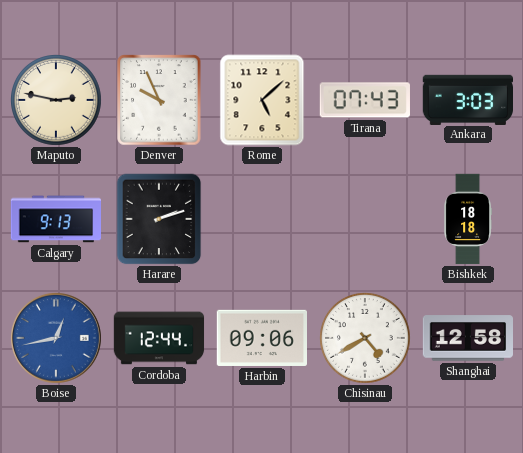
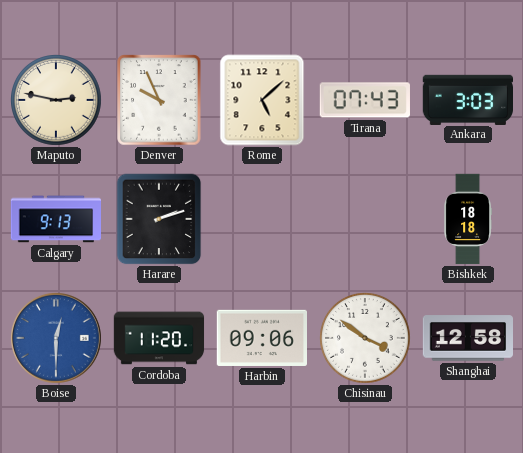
Boise: 12:43 -> 12:30 (56, 338)
Cordoba: 12:44 -> 11:20 (159, 338)
Chisinau: 4:40 -> 3:51 (366, 339)
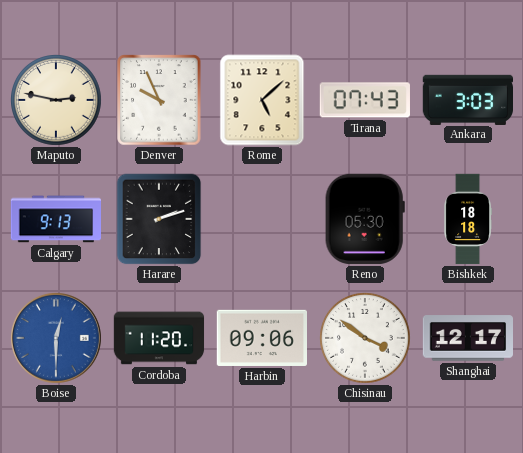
Reno: none -> 05:30 (365, 219)
Shanghai: 12:58 -> 12:17 (467, 338)
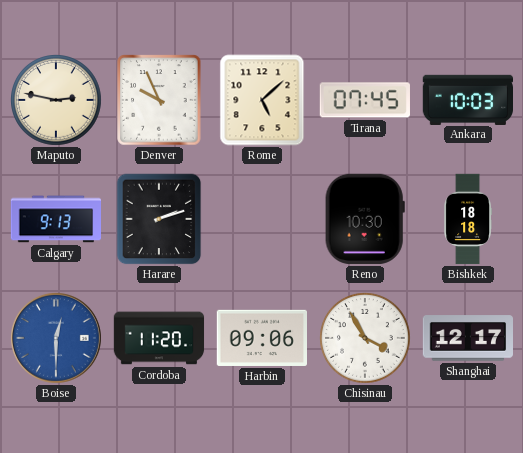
Tirana: 07:43 -> 07:45 (365, 100)
Ankara: 3:03 -> 10:03 (467, 99)
Reno: 05:30 -> 10:30 (365, 219)
Chisinau: 3:51 -> 3:55 (366, 339)
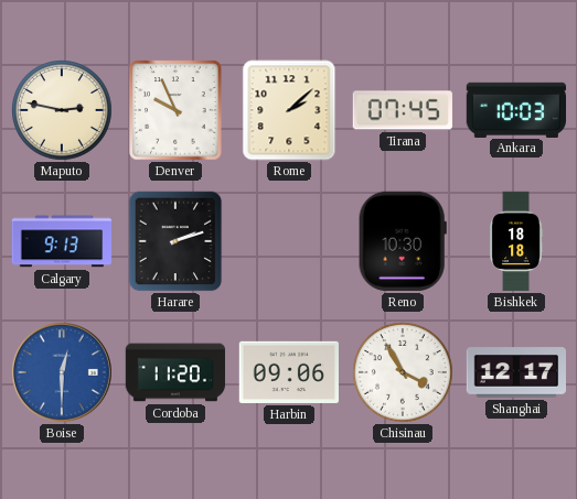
Rome: 5:08 -> 2:08 (289, 110)
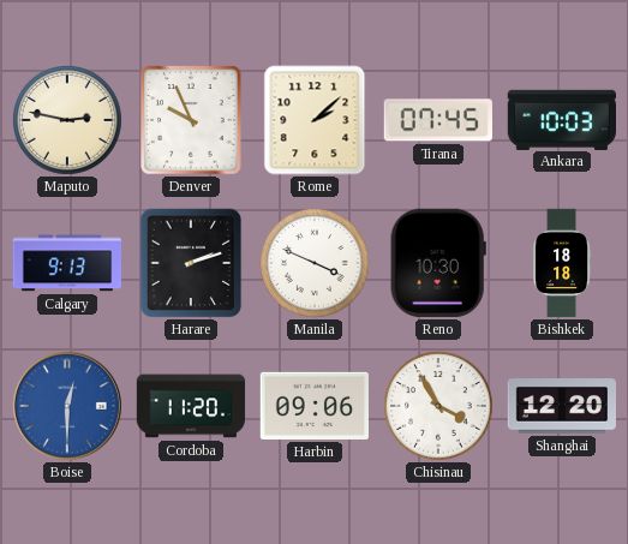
Manila: none -> 3:49 (316, 264)
Shanghai: 12:17 -> 12:20 (561, 406)
